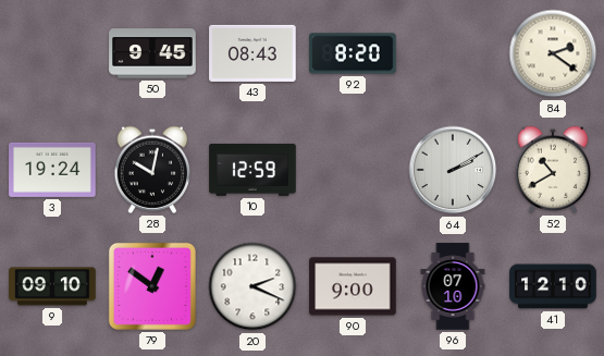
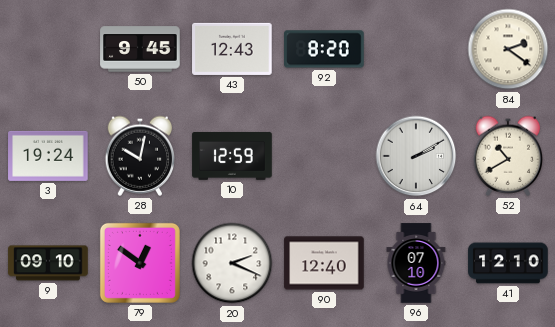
43: 08:43 -> 12:43 (232, 49)
90: 9:00 -> 12:40 (324, 263)
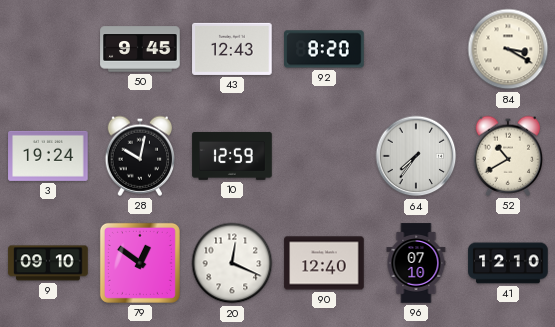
84: 2:21 -> 3:20 (508, 49)
64: 2:10 -> 7:36 (416, 156)
20: 2:19 -> 12:19 (232, 263)
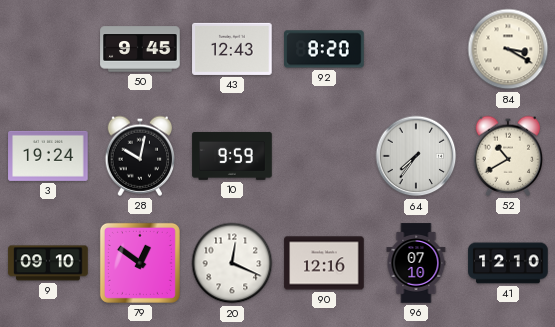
10: 12:59 -> 9:59 (232, 156)
90: 12:40 -> 12:16 (324, 263)
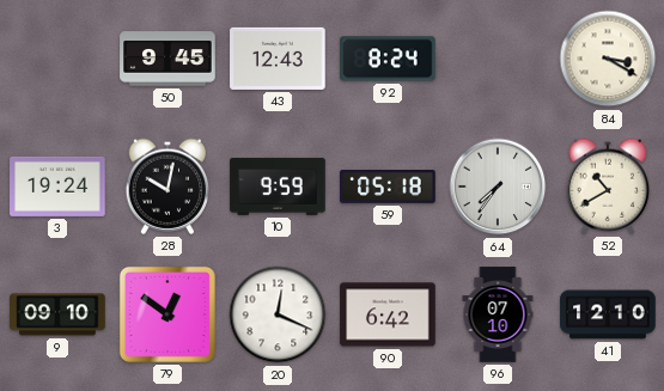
92: 8:20 -> 8:24 (388, 59)
59: none -> 05:18 (388, 188)
90: 12:16 -> 6:42 (388, 314)
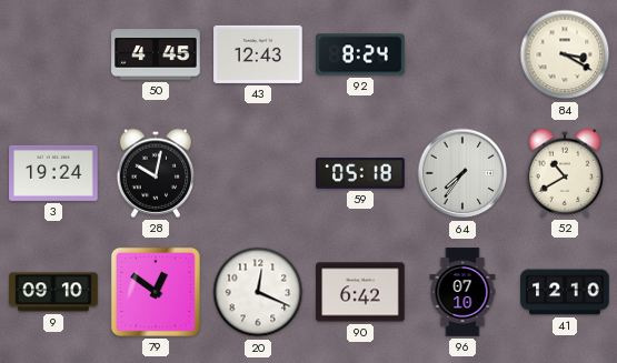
50: 9:45 -> 4:45 (156, 54)
10: 9:59 -> none (278, 187)
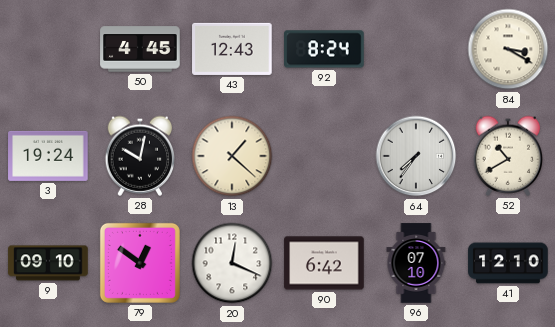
13: none -> 1:22 (232, 156)
59: 05:18 -> none (360, 174)
